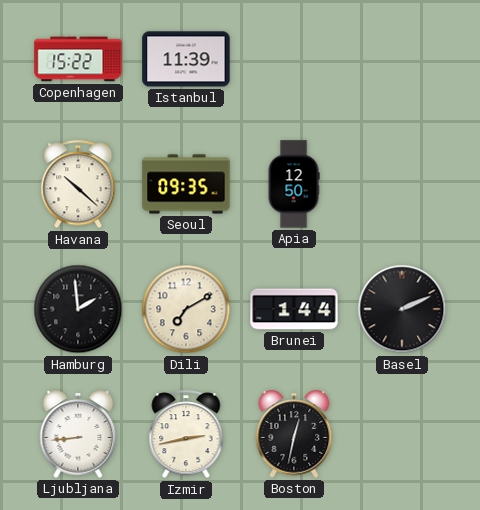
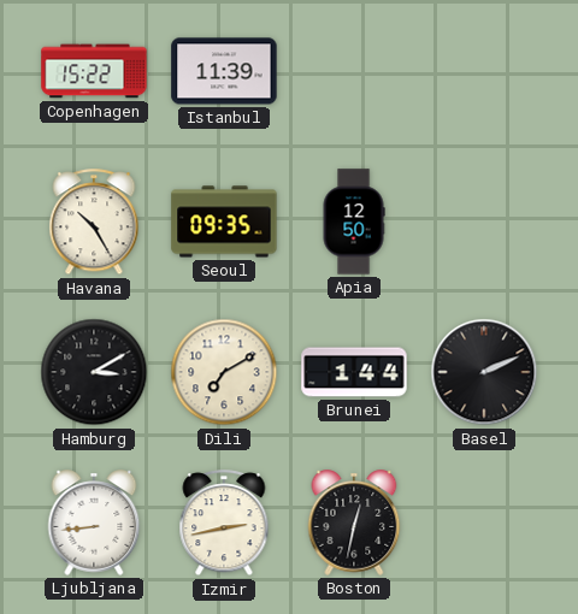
Havana: 10:22 -> 10:25 (94, 223)
Hamburg: 1:59 -> 3:10 (94, 372)
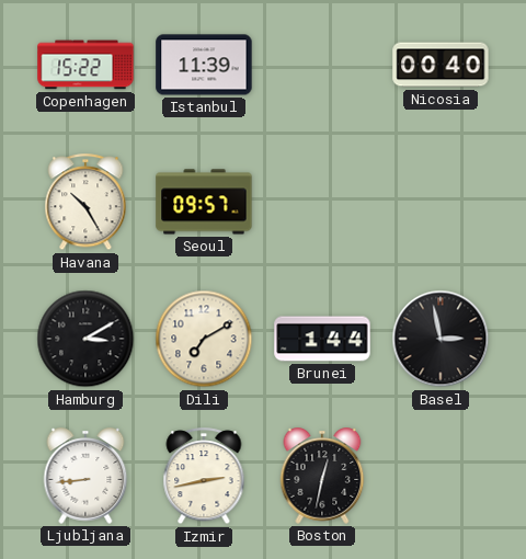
Nicosia: none -> 00:40 (441, 65)
Seoul: 09:35 -> 09:57 (204, 202)
Apia: 12:50 -> none (354, 222)
Basel: 2:11 -> 2:58 (441, 339)
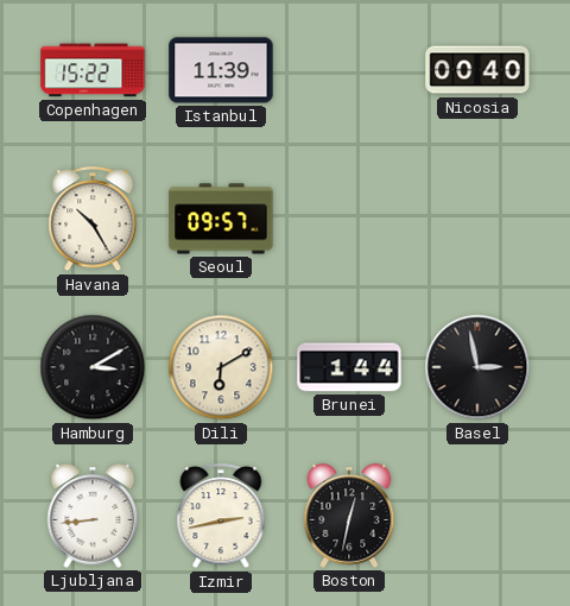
Dili: 7:10 -> 6:10 (221, 367)
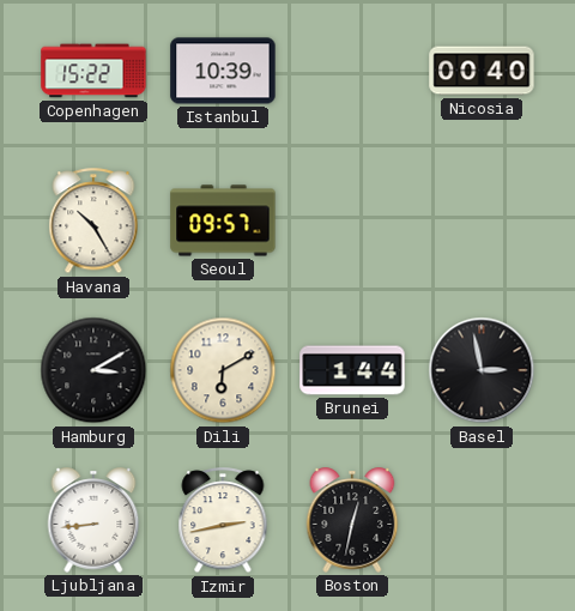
Istanbul: 11:39 -> 10:39 (223, 71)
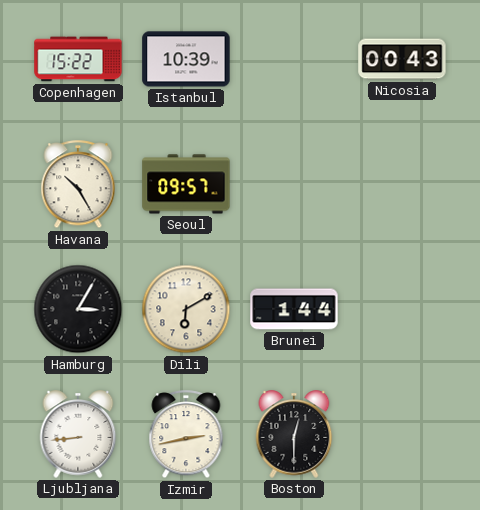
Nicosia: 00:40 -> 00:43 (402, 59)
Hamburg: 3:10 -> 3:05 (78, 309)
Basel: 2:58 -> none (482, 370)
Boston: 12:32 -> 12:30 (294, 434)
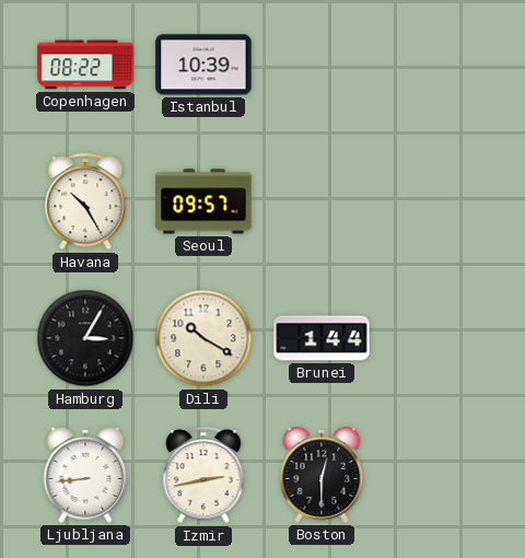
Copenhagen: 15:22 -> 08:22 (85, 65)
Nicosia: 00:43 -> none (402, 59)
Dili: 6:10 -> 10:20 (203, 338)
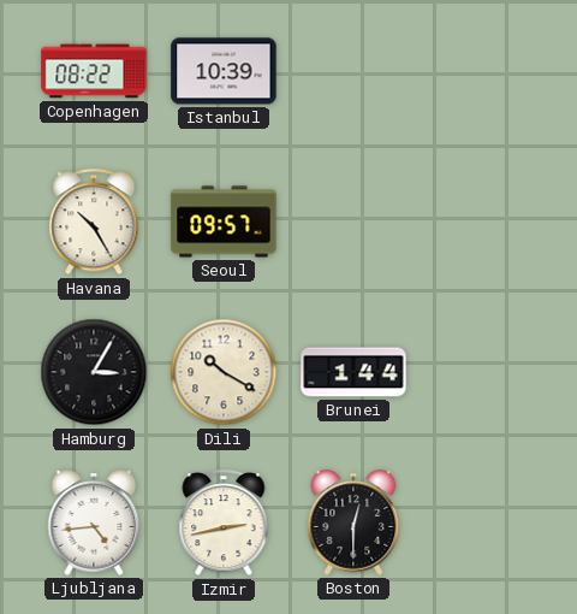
Ljubljana: 8:44 -> 4:44 (94, 523)
